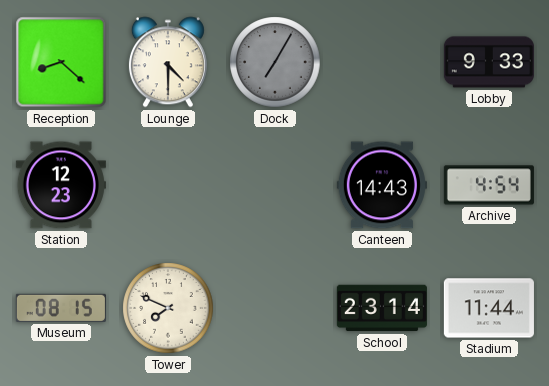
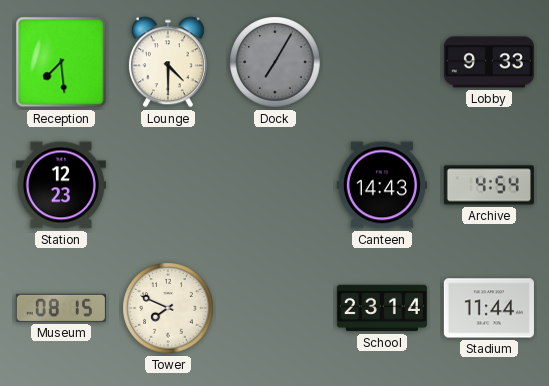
Reception: 8:22 -> 7:29 (61, 62)
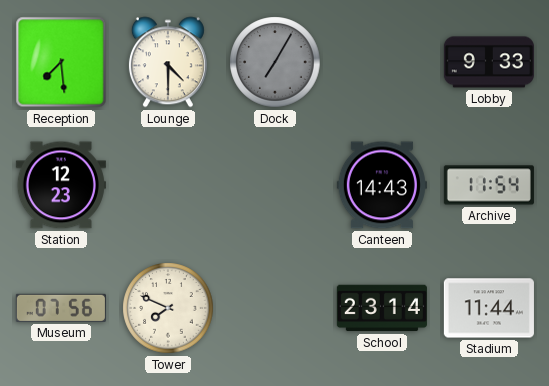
Archive: 4:54 -> 11:54 (489, 185)
Museum: 08:15 -> 07:56 (61, 308)
